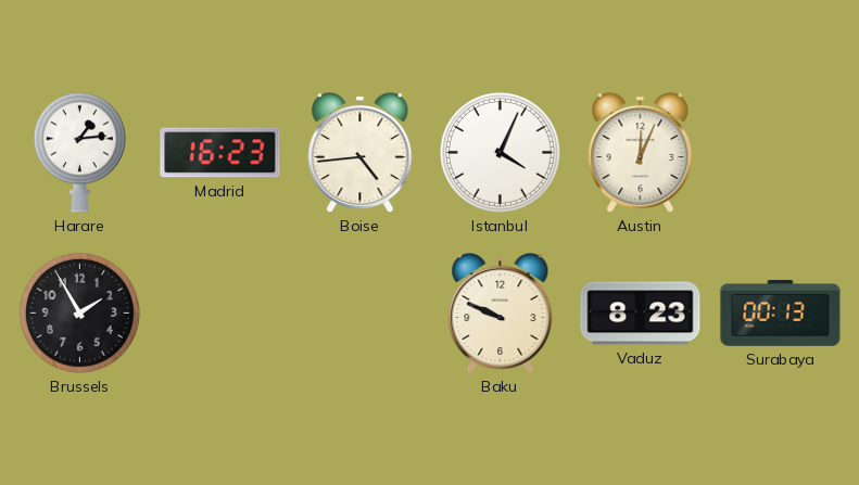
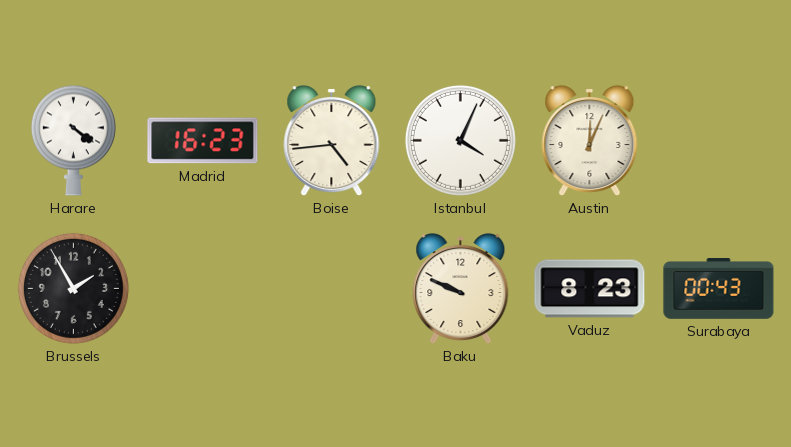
Harare: 1:14 -> 4:21 (73, 140)
Surabaya: 00:13 -> 00:43 (719, 289)
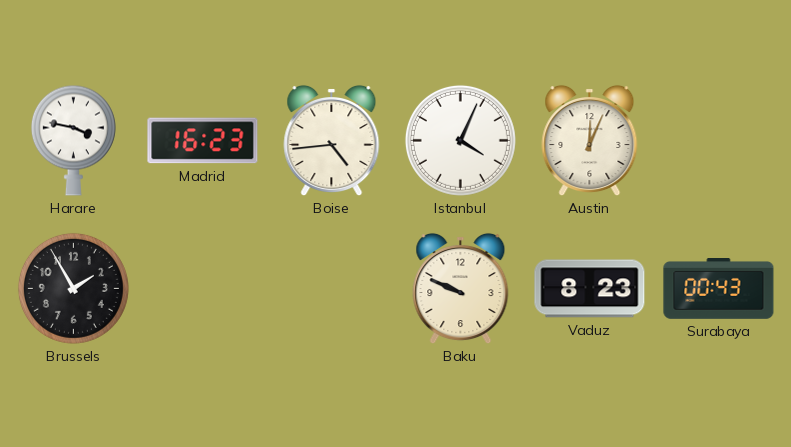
Harare: 4:21 -> 3:47 (73, 140)
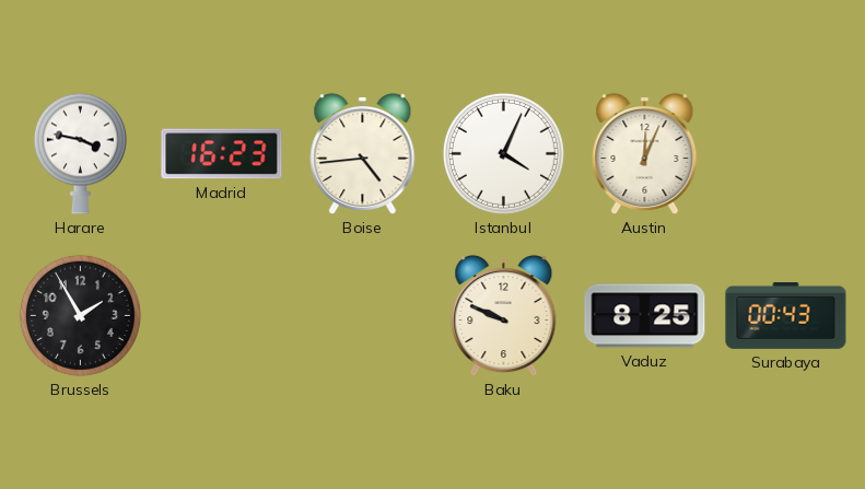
Vaduz: 8:23 -> 8:25 (645, 316)
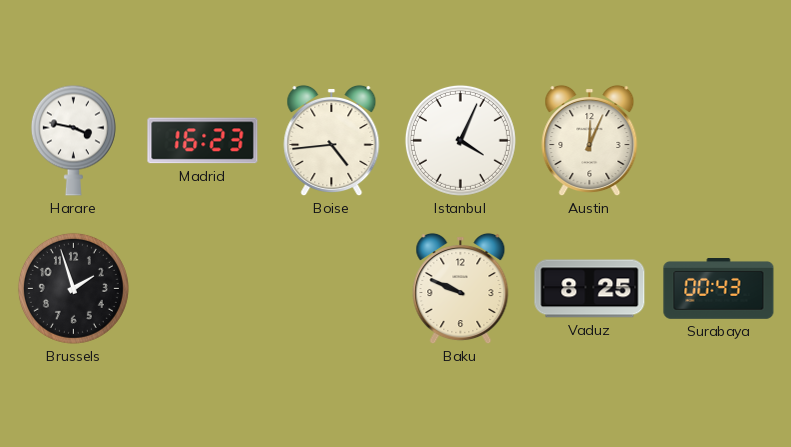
Brussels: 1:55 -> 1:57 (73, 288)
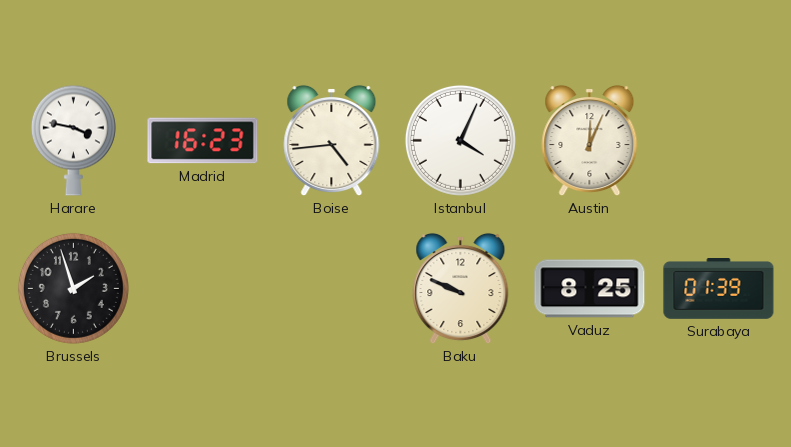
Surabaya: 00:43 -> 01:39 (719, 289)
